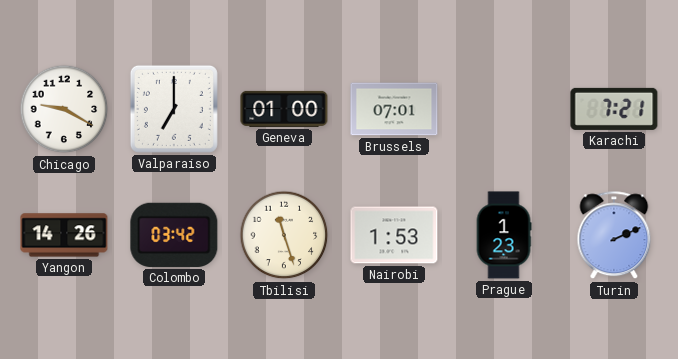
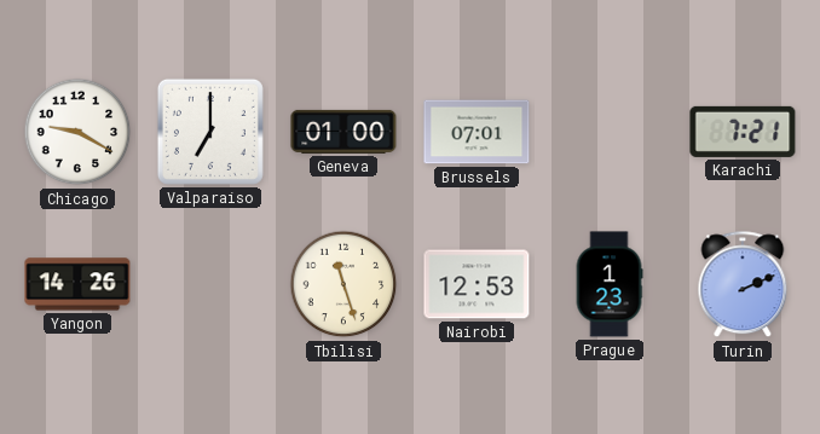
Colombo: 03:42 -> none (174, 235)
Nairobi: 1:53 -> 12:53 (477, 284)
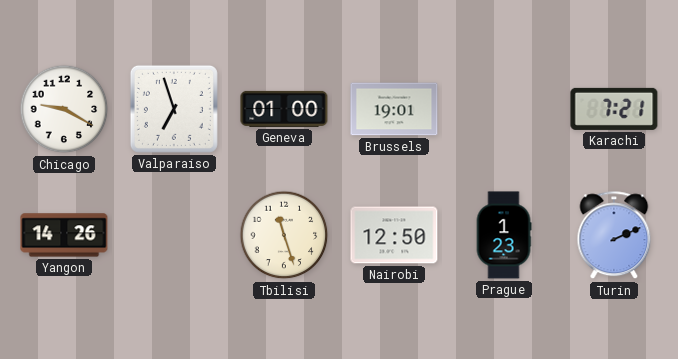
Valparaiso: 7:00 -> 6:57 (174, 109)
Brussels: 07:01 -> 19:01 (394, 109)
Nairobi: 12:53 -> 12:50 (394, 235)
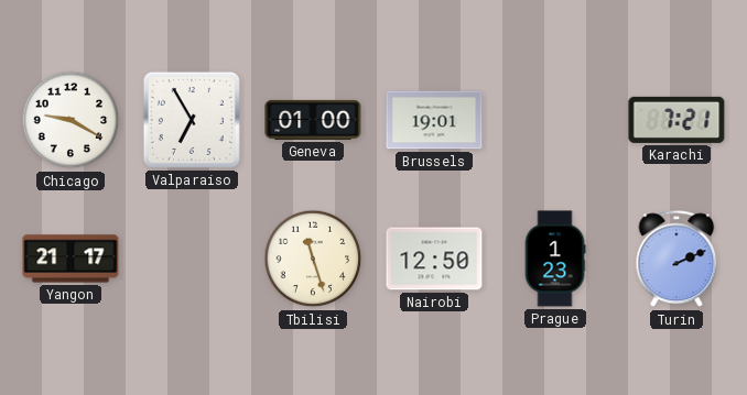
Valparaiso: 6:57 -> 6:55 (192, 120)
Yangon: 14:26 -> 21:17 (71, 259)
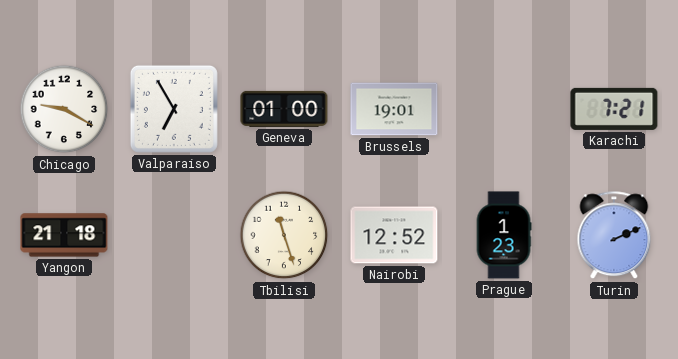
Yangon: 21:17 -> 21:18 (64, 235)
Nairobi: 12:50 -> 12:52 (394, 235)
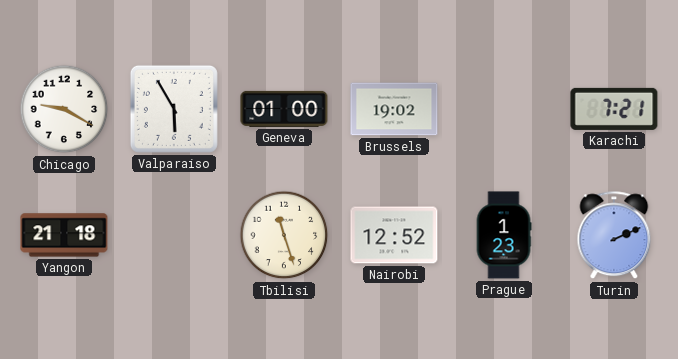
Valparaiso: 6:55 -> 5:55 (174, 109)
Brussels: 19:01 -> 19:02 (394, 109)
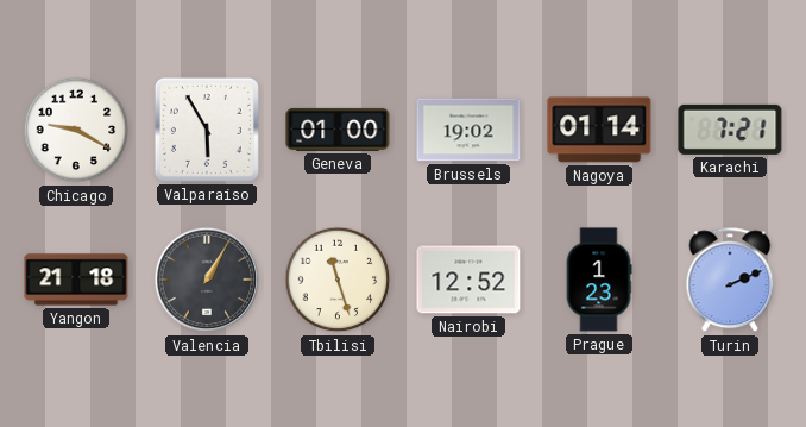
Nagoya: none -> 01:14 (599, 130)
Valencia: none -> 1:05 (207, 280)
